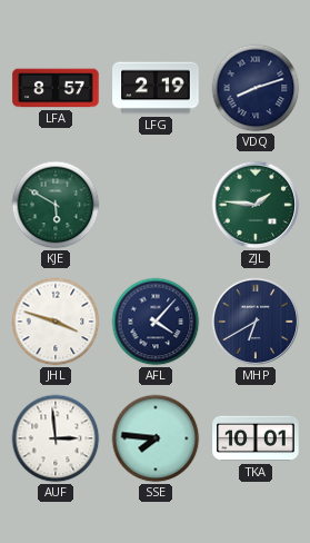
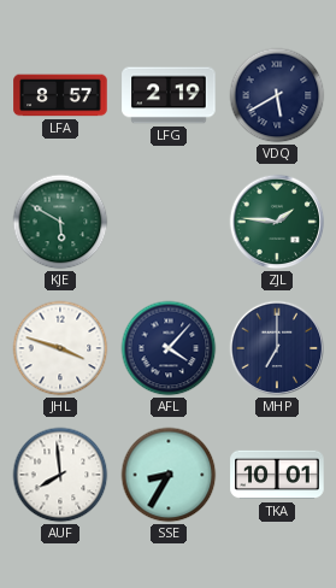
VDQ: 8:12 -> 5:40 (277, 95)
MHP: 6:40 -> 7:00 (277, 348)
AUF: 2:59 -> 7:59 (60, 475)
SSE: 7:46 -> 8:35 (169, 475)
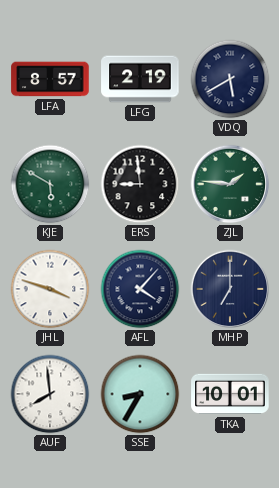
ERS: none -> 8:59 (140, 184)
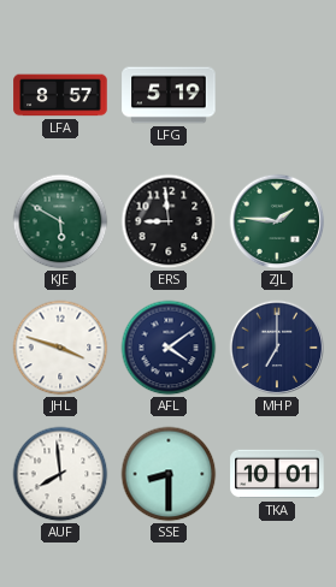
LFG: 2:19 -> 5:19 (169, 95)
VDQ: 5:40 -> none (230, 79)
AFL: 4:07 -> 4:09 (169, 348)
SSE: 8:35 -> 8:30 (169, 474)
